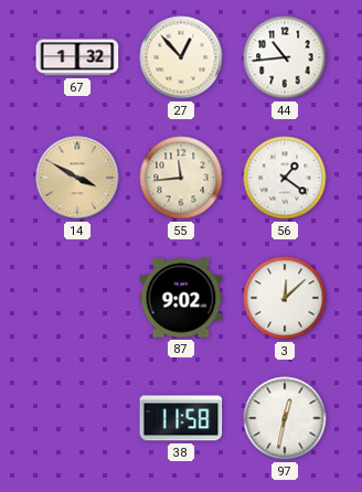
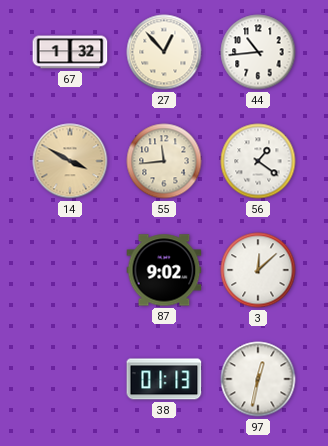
38: 11:58 -> 01:13 (164, 379)
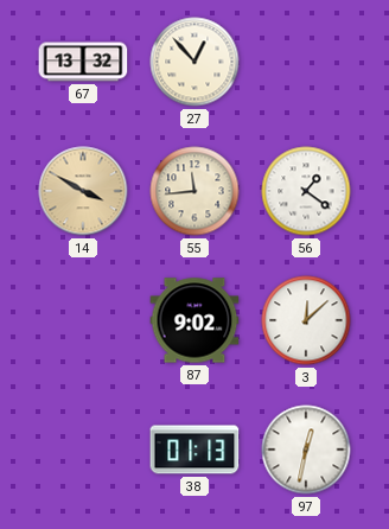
67: 1:32 -> 13:32 (83, 62)
44: 10:44 -> none (258, 52)
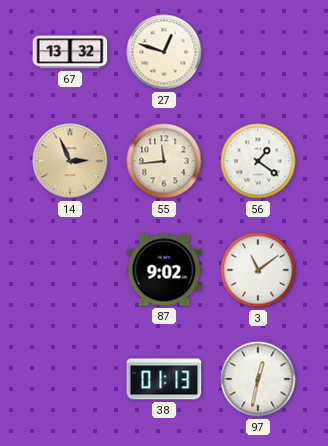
27: 12:53 -> 12:48 (164, 52)
14: 3:50 -> 2:56 (70, 161)
3: 12:08 -> 11:09 (258, 270)
